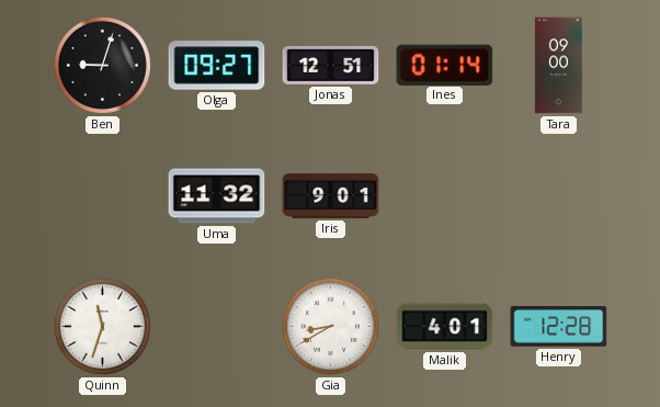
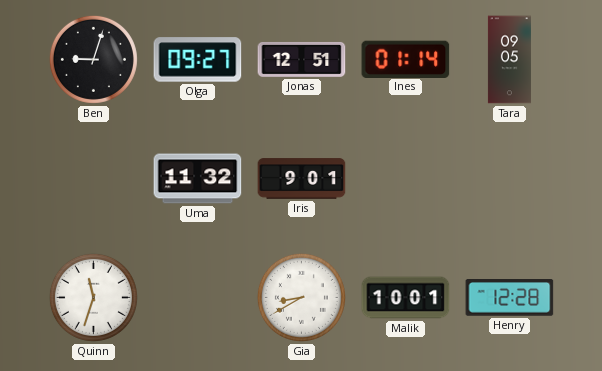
Tara: 09:00 -> 09:05 (509, 60)
Malik: 4:01 -> 10:01 (406, 298)
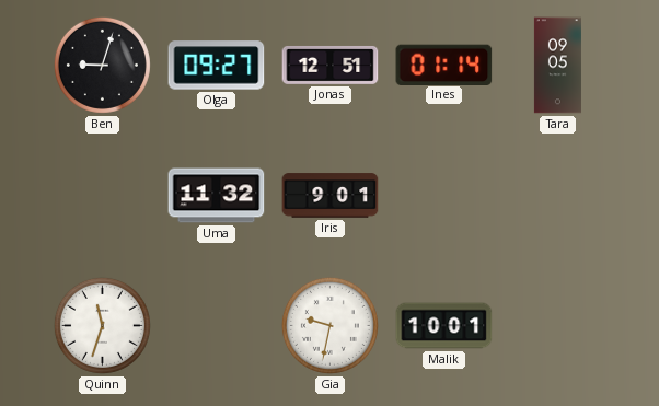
Gia: 8:40 -> 9:32 (329, 325)
Henry: 12:28 -> none (510, 298)
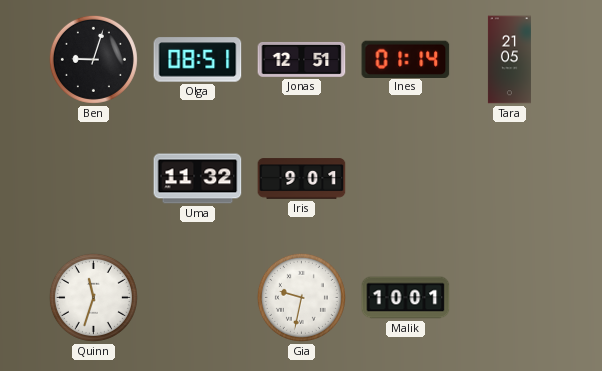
Olga: 09:27 -> 08:51 (198, 60)
Tara: 09:05 -> 21:05 (509, 60)
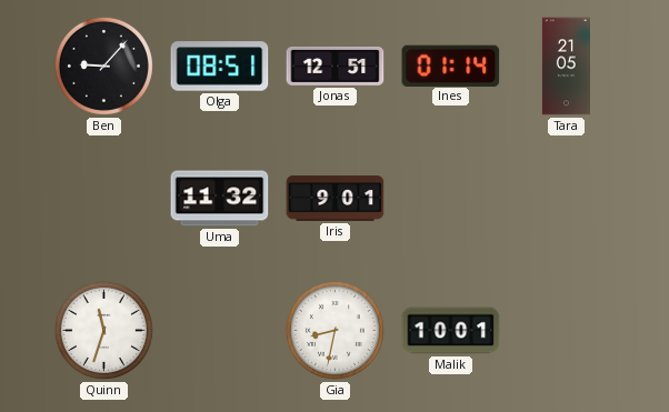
Ben: 9:03 -> 9:07 (103, 66)
Gia: 9:32 -> 8:32 (334, 330)
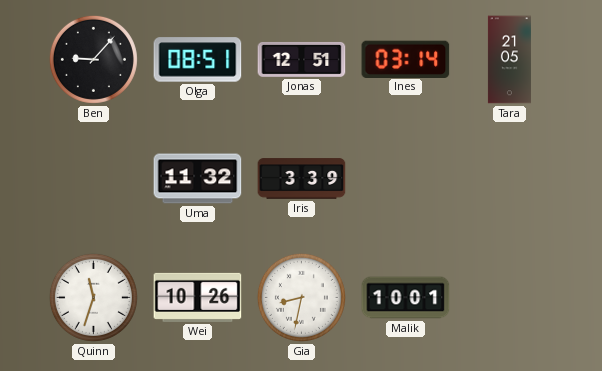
Ines: 01:14 -> 03:14 (406, 59)
Iris: 9:01 -> 3:39 (302, 179)
Wei: none -> 10:26 (198, 297)
